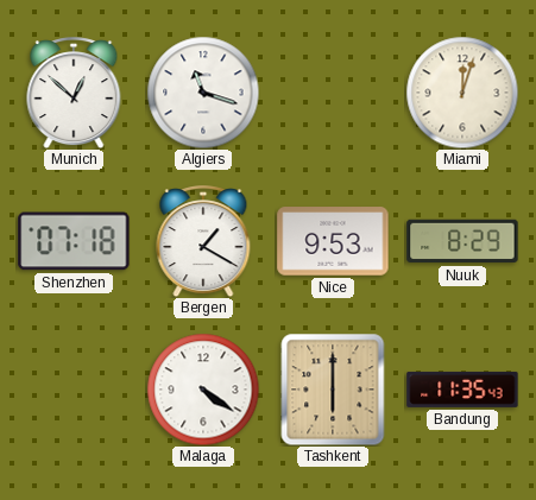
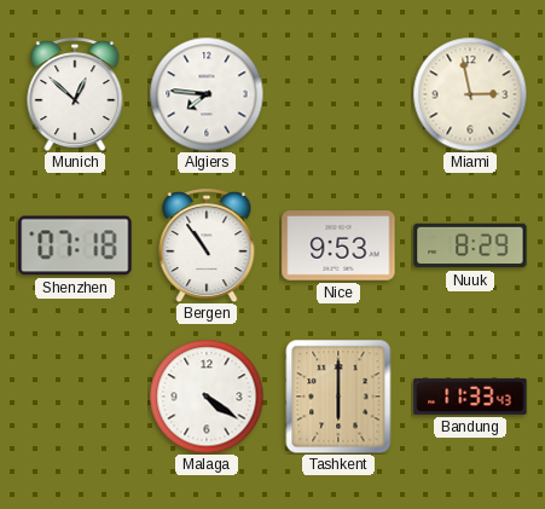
Algiers: 11:18 -> 7:46 (207, 94)
Miami: 12:03 -> 2:58 (470, 94)
Bergen: 1:20 -> 10:54 (207, 245)
Bandung: 11:35 -> 11:33 (470, 397)
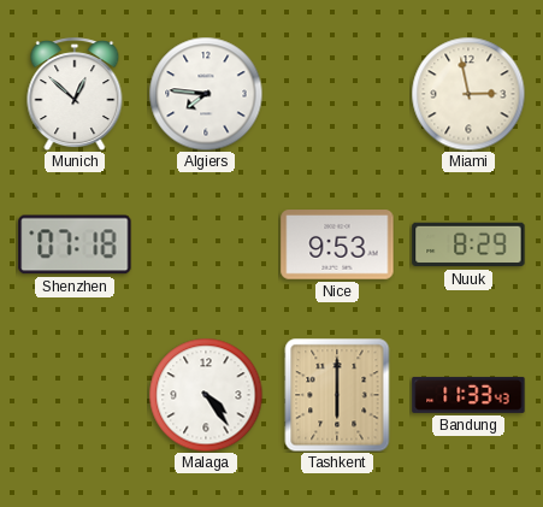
Bergen: 10:54 -> none (207, 245)
Malaga: 4:21 -> 4:24 (206, 395)
